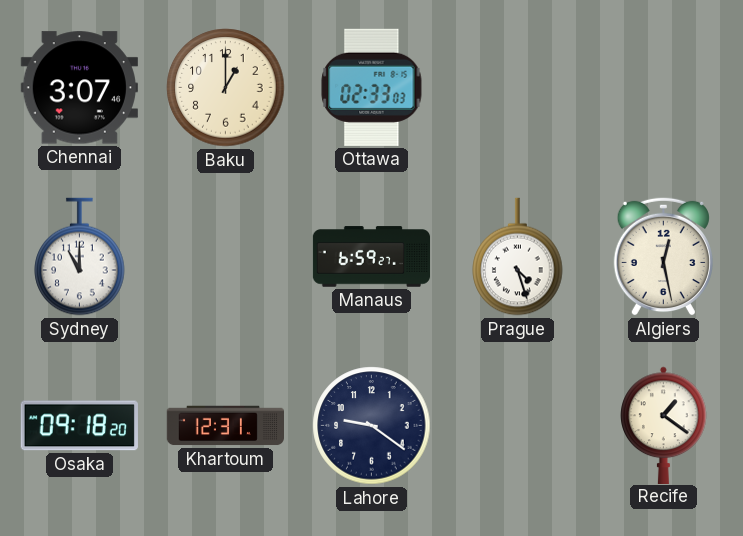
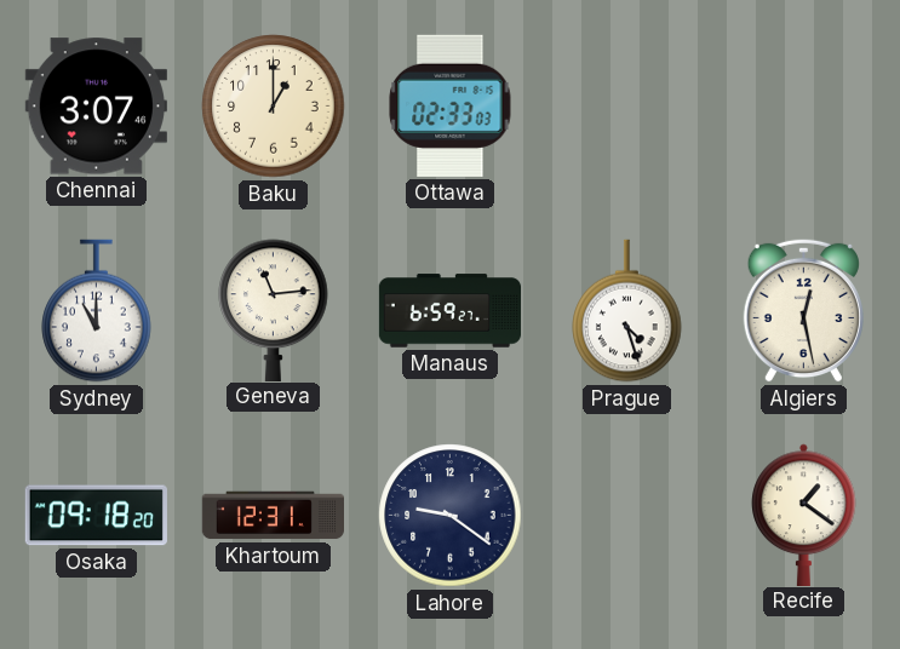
Geneva: none -> 11:14 (274, 310)
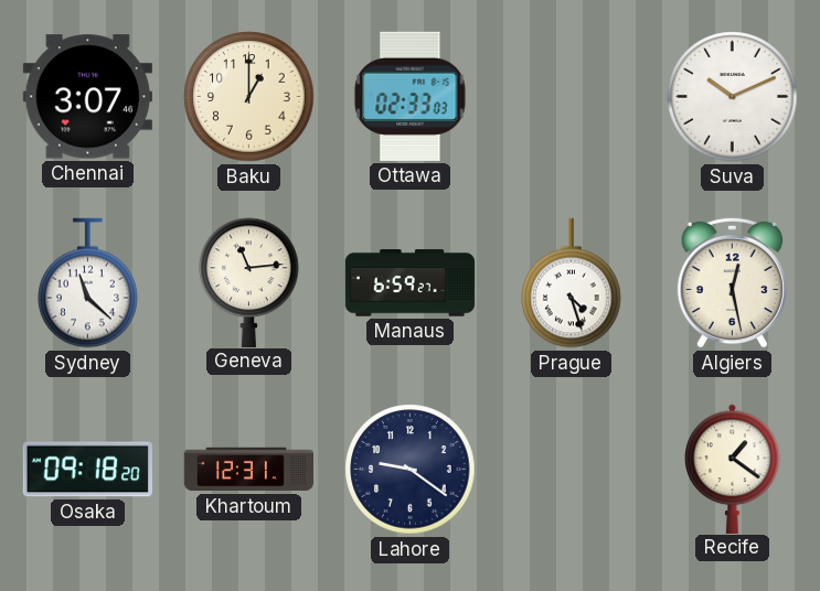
Suva: none -> 10:11 (733, 97)
Sydney: 11:00 -> 11:22 (88, 283)
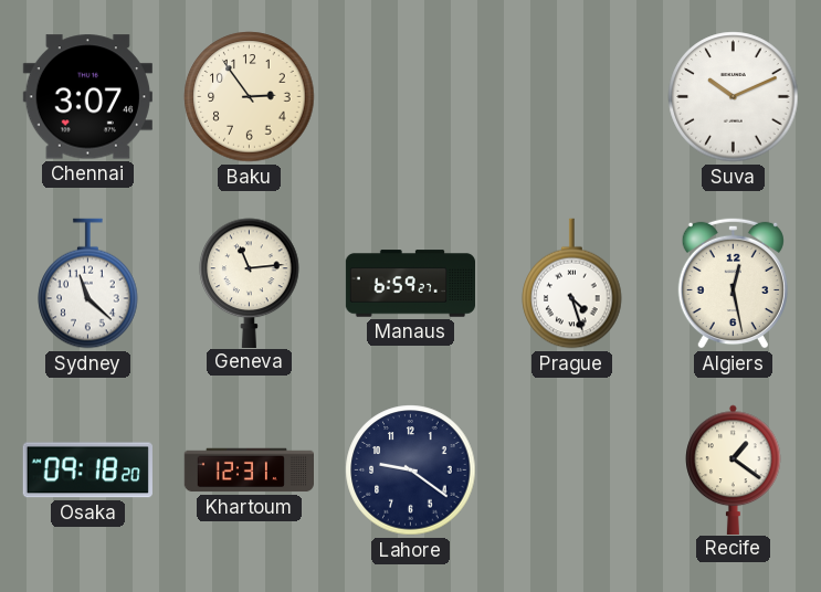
Baku: 1:00 -> 2:54 (250, 97)
Ottawa: 02:33 -> none (411, 96)
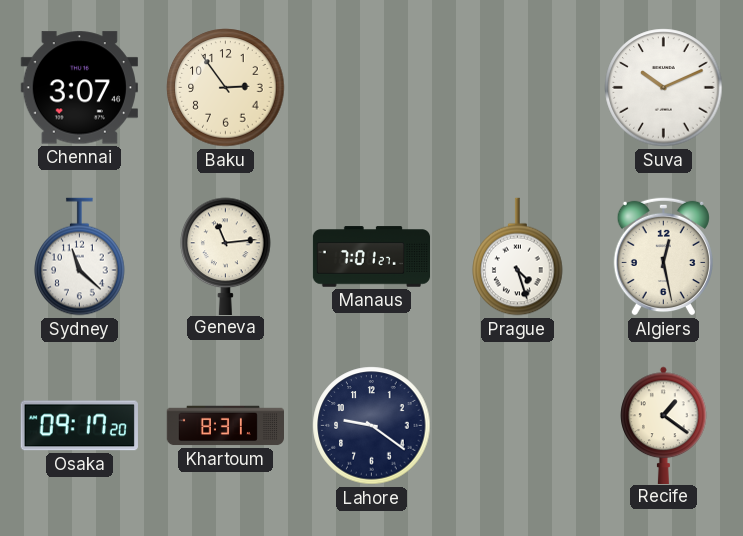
Manaus: 6:59 -> 7:01 (372, 257)
Osaka: 09:18 -> 09:17 (79, 426)
Khartoum: 12:31 -> 8:31 (225, 426)
